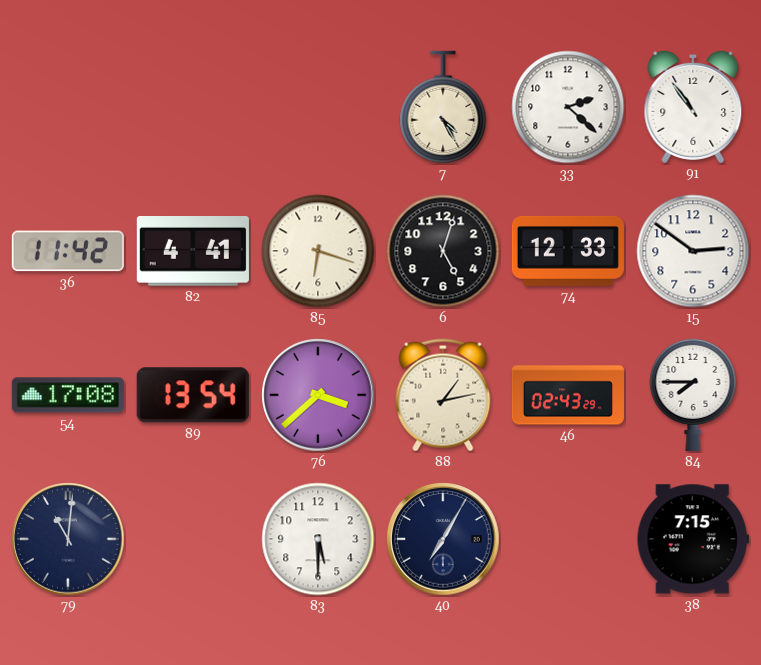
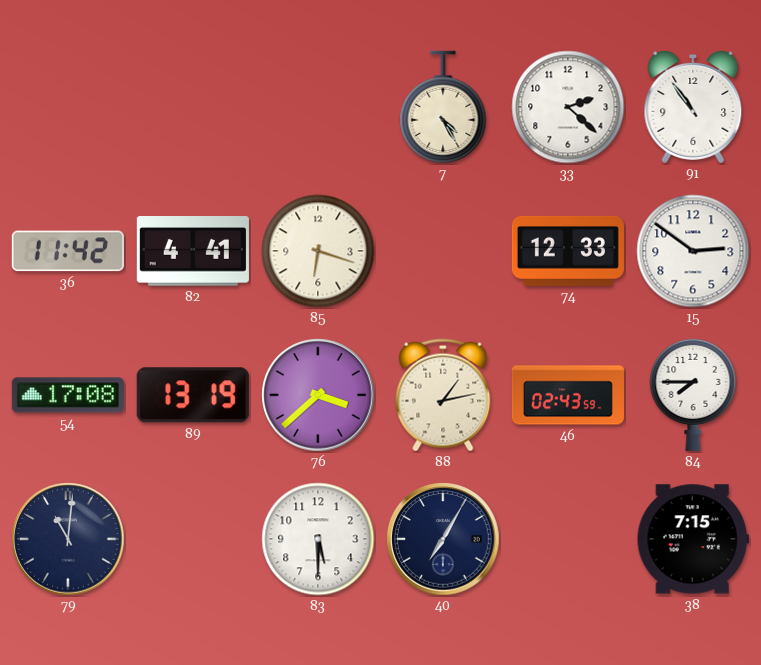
6: 5:03 -> none (443, 251)
89: 13:54 -> 13:19 (193, 395)
46: 02:43:29 -> 02:43:59 (568, 395)
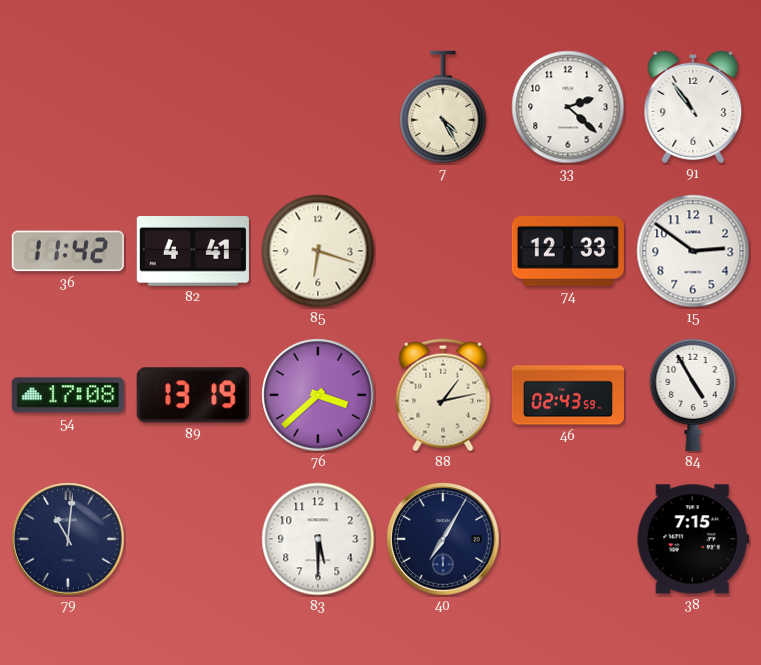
84: 7:45 -> 4:55 (693, 394)
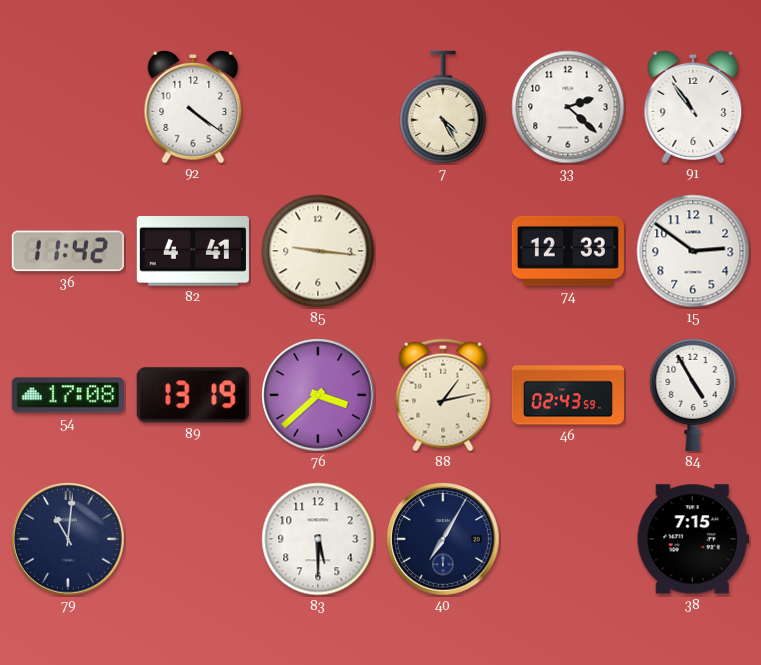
92: none -> 4:21 (193, 107)
85: 6:18 -> 9:16 (318, 251)
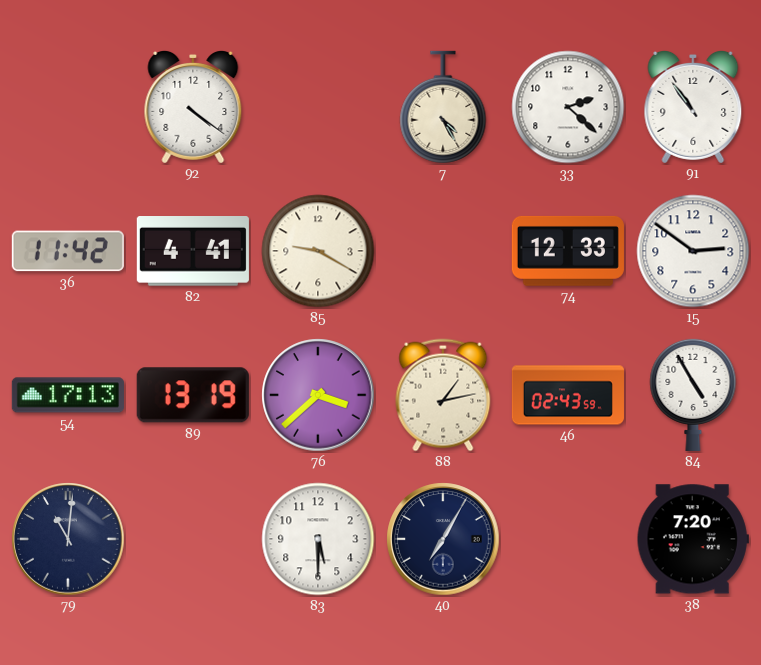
85: 9:16 -> 9:20 (318, 251)
54: 17:08 -> 17:13 (68, 395)
38: 7:15 -> 7:20 (693, 539)
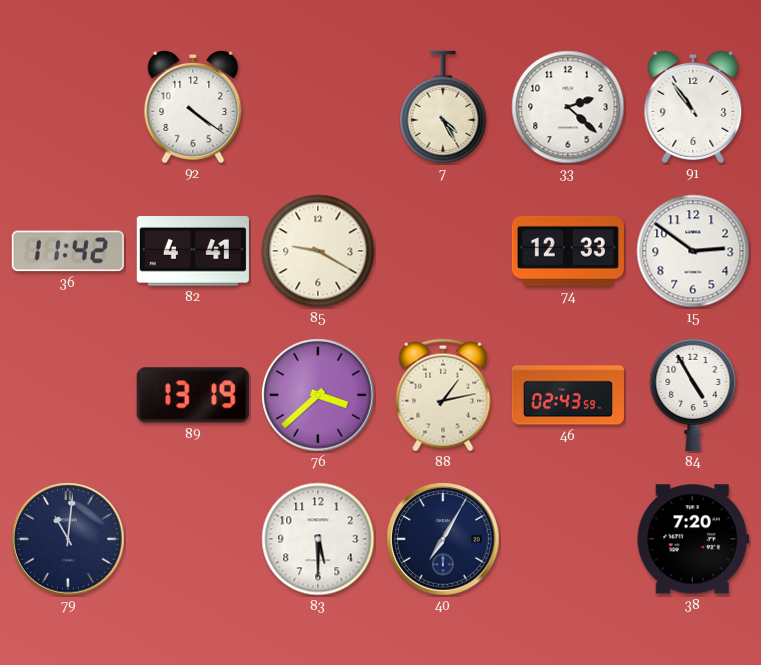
54: 17:13 -> none (68, 395)
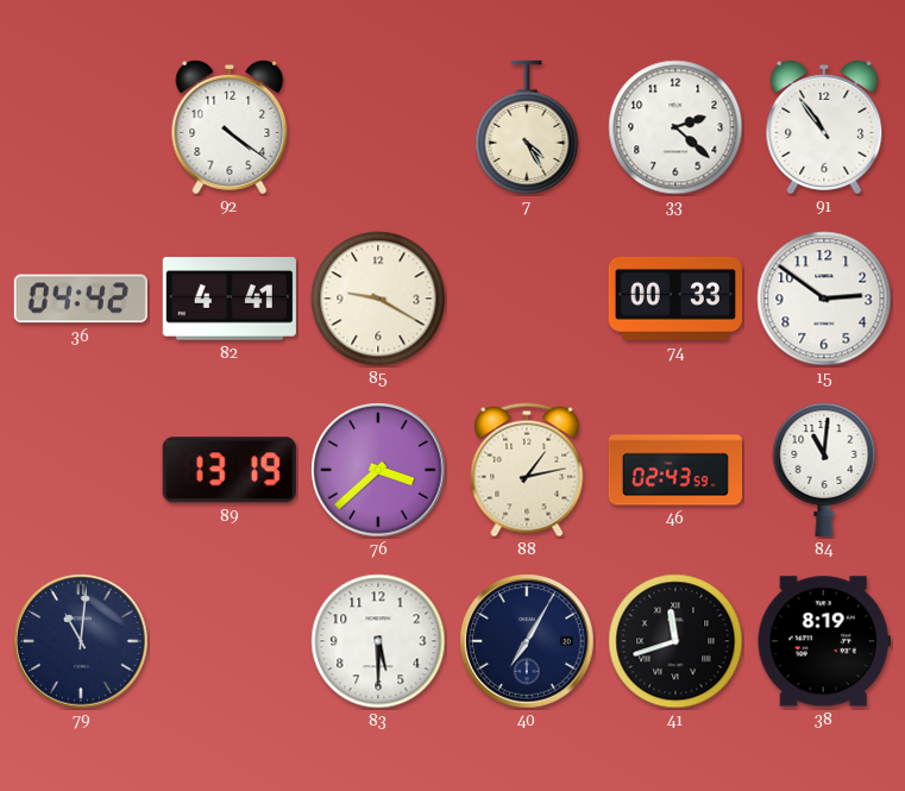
36: 11:42 -> 04:42 (81, 299)
74: 12:33 -> 00:33 (675, 299)
84: 4:55 -> 11:01 (824, 469)
41: none -> 11:42 (675, 641)
38: 7:20 -> 8:19 (824, 641)
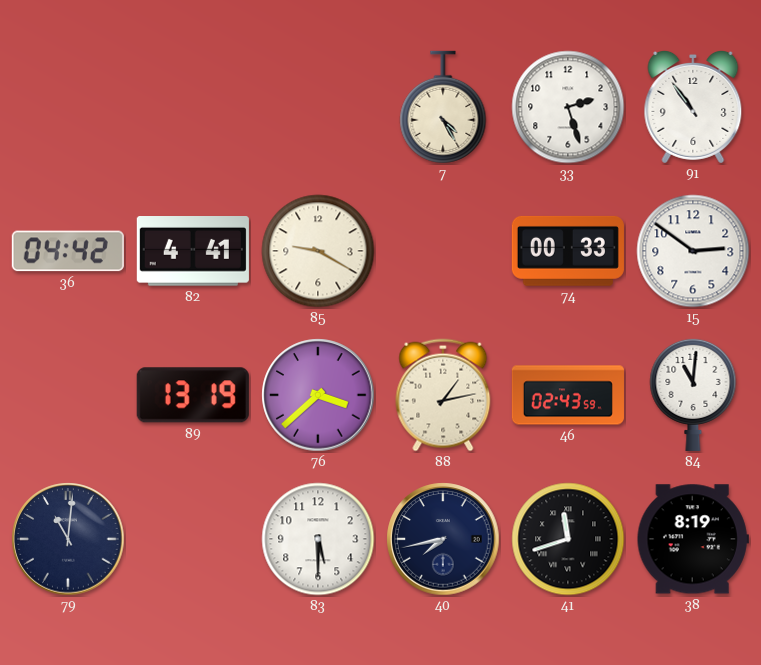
92: 4:21 -> none (230, 127)
33: 2:22 -> 2:27 (568, 107)
40: 7:05 -> 7:43 (443, 539)
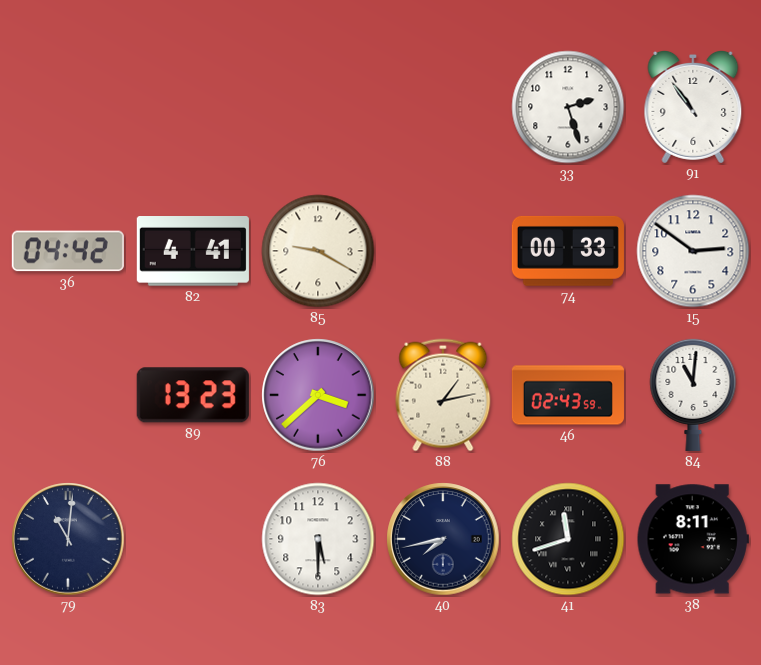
7: 4:25 -> none (443, 107)
89: 13:19 -> 13:23 (193, 395)
38: 8:19 -> 8:11 (693, 539)
